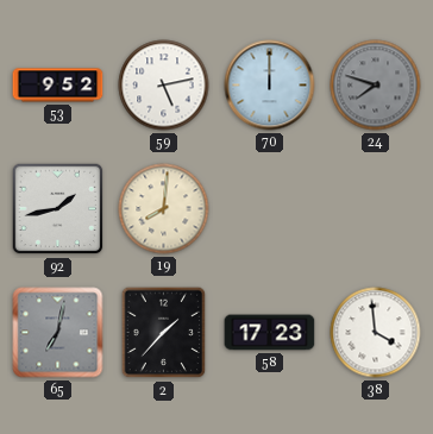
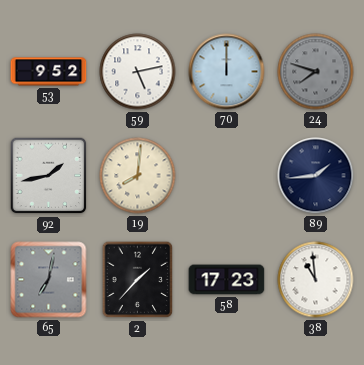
89: none -> 1:44 (316, 176)
38: 3:59 -> 10:59 (316, 280)
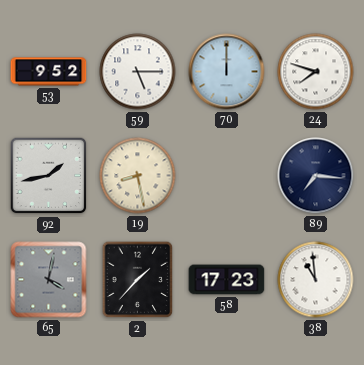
59: 5:13 -> 5:15 (138, 72)
24 dial: grey -> white (316, 72)
19: 8:01 -> 8:28 (138, 176)
89: 1:44 -> 7:16 (316, 176)
65: 7:02 -> 4:02 (49, 280)
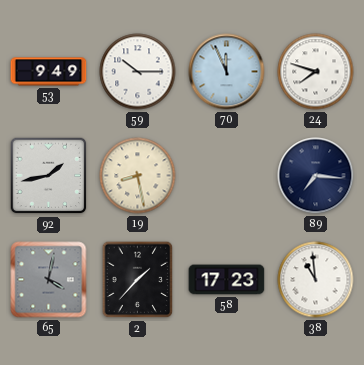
53: 9:52 -> 9:49 (49, 72)
59: 5:15 -> 10:15 (138, 72)
70: 12:00 -> 11:56 (227, 72)
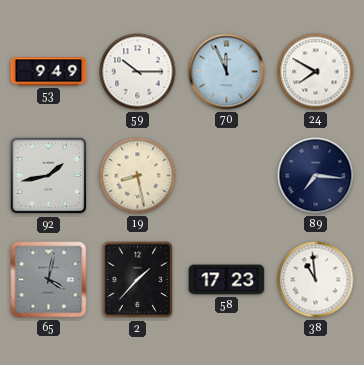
24: 7:48 -> 7:50 (316, 72)
